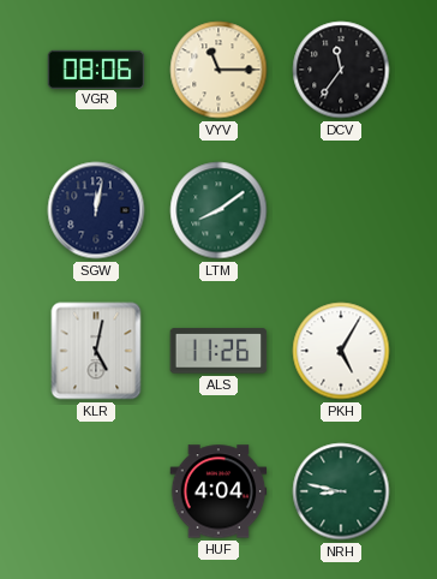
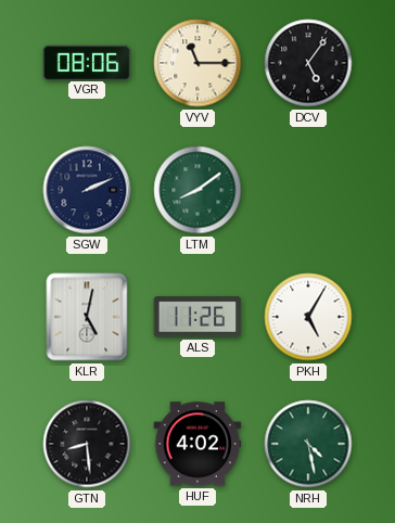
DCV: 11:36 -> 5:06 (308, 63)
SGW: 12:02 -> 2:11 (87, 190)
GTN: none -> 8:29 (87, 444)
HUF: 4:04 -> 4:02 (197, 444)
NRH: 8:47 -> 4:28 (308, 444)
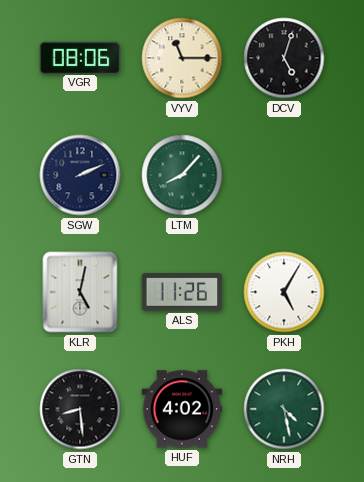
DCV: 5:06 -> 5:03 (284, 58)
LTM: 8:09 -> 8:07 (182, 175)
